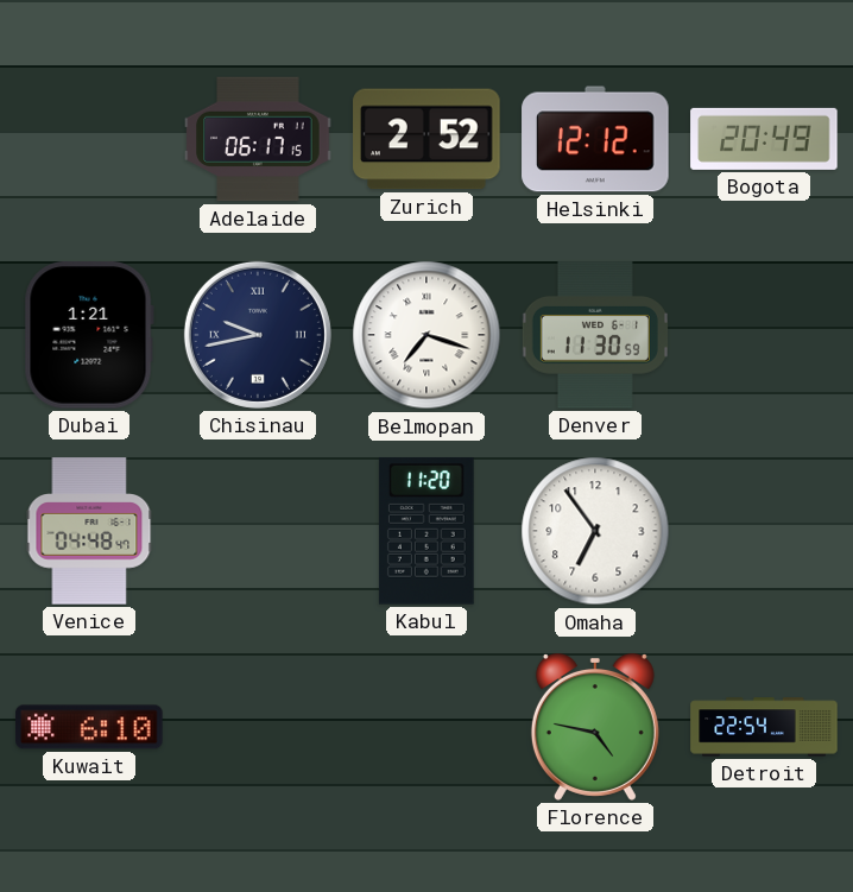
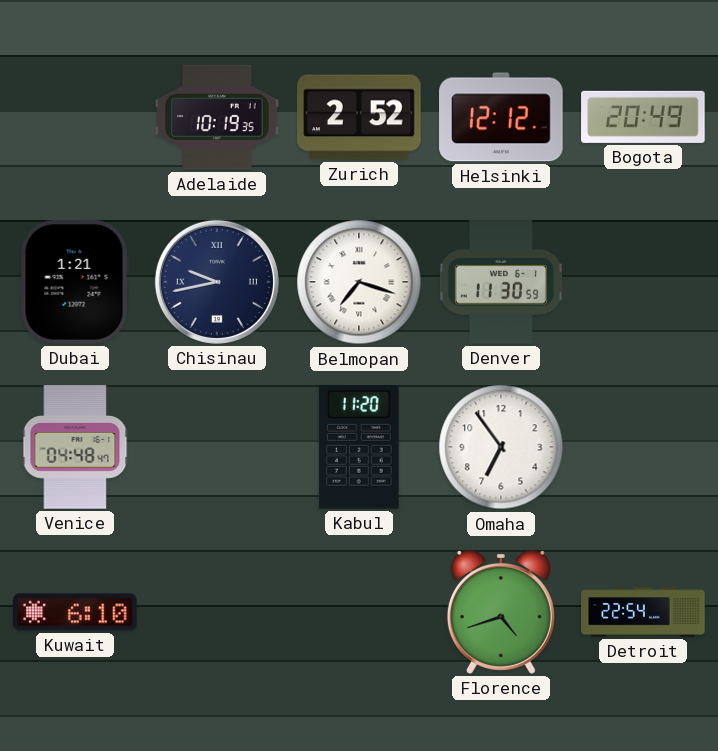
Adelaide: 06:17 -> 10:19 (217, 117)
Florence: 4:47 -> 4:42 (501, 613)
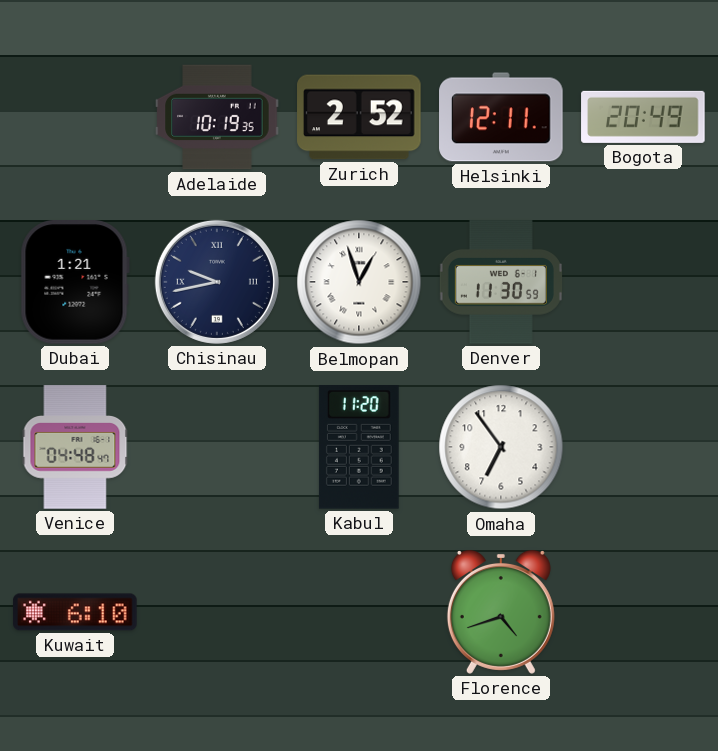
Helsinki: 12:12 -> 12:11 (501, 117)
Belmopan: 7:18 -> 12:57 (359, 282)
Detroit: 22:54 -> none (643, 612)
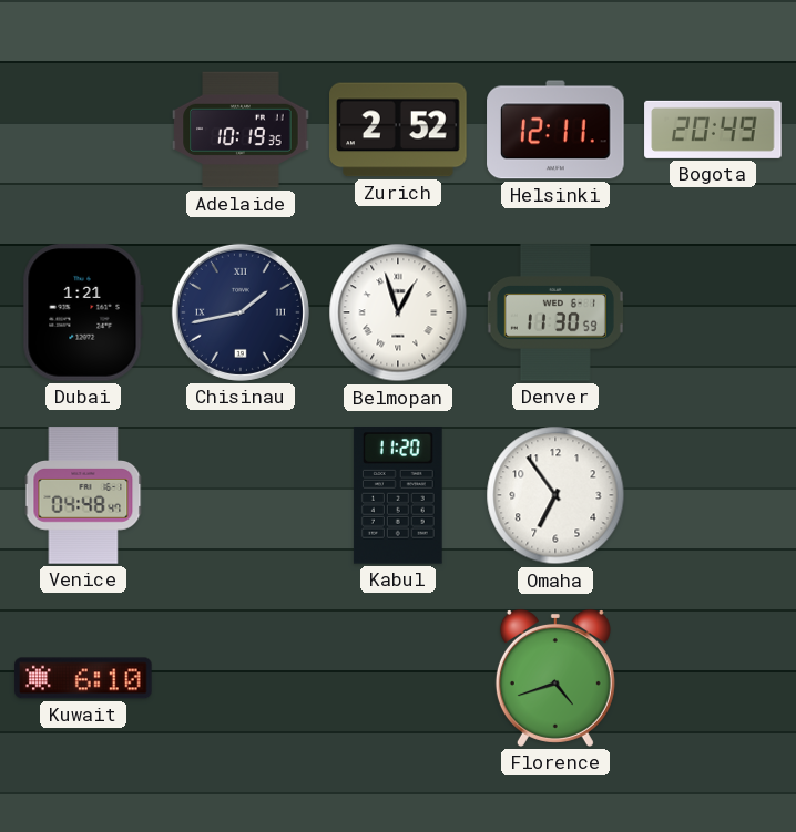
Chisinau: 9:43 -> 1:43 (241, 312)
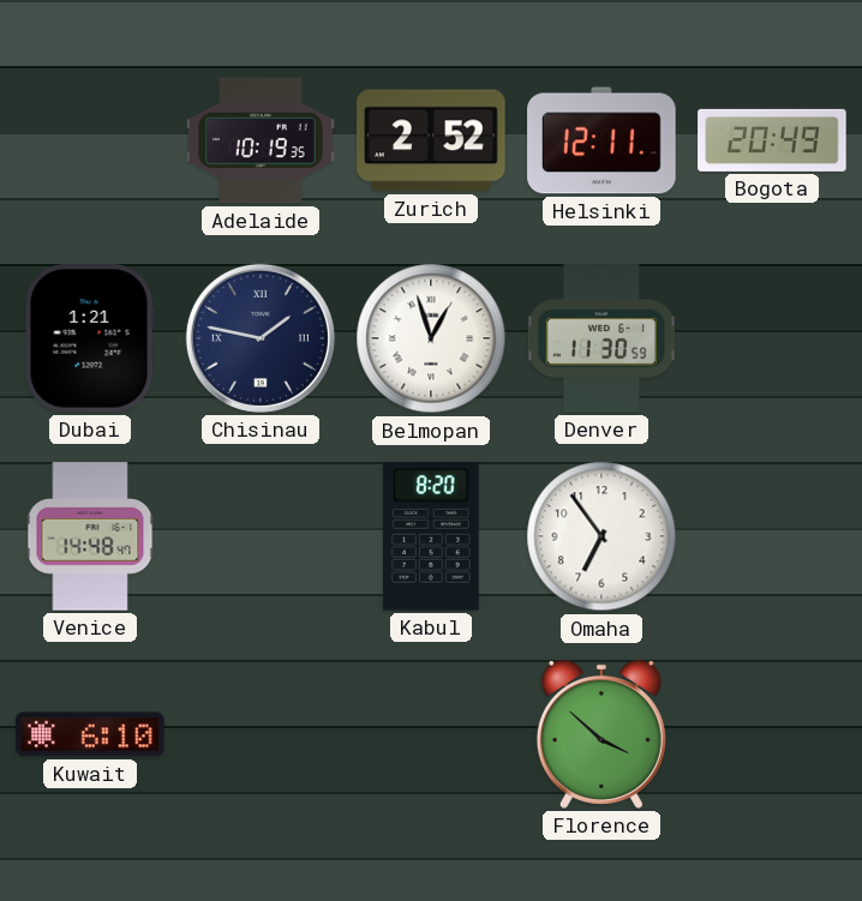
Chisinau: 1:43 -> 1:47 (261, 338)
Venice: 04:48 -> 14:48 (90, 536)
Kabul: 11:20 -> 8:20 (431, 537)
Florence: 4:42 -> 3:52 (601, 735)
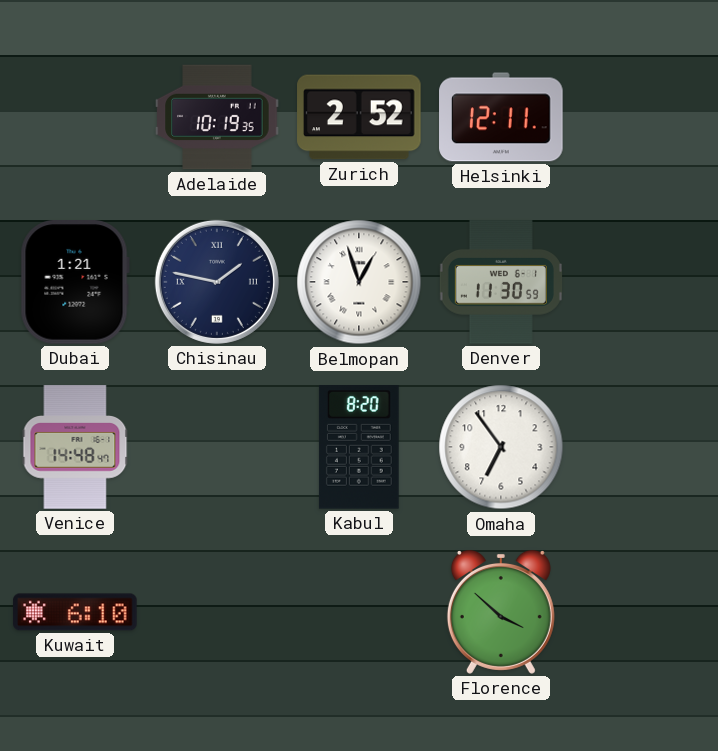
Bogota: 20:49 -> none (772, 140)
